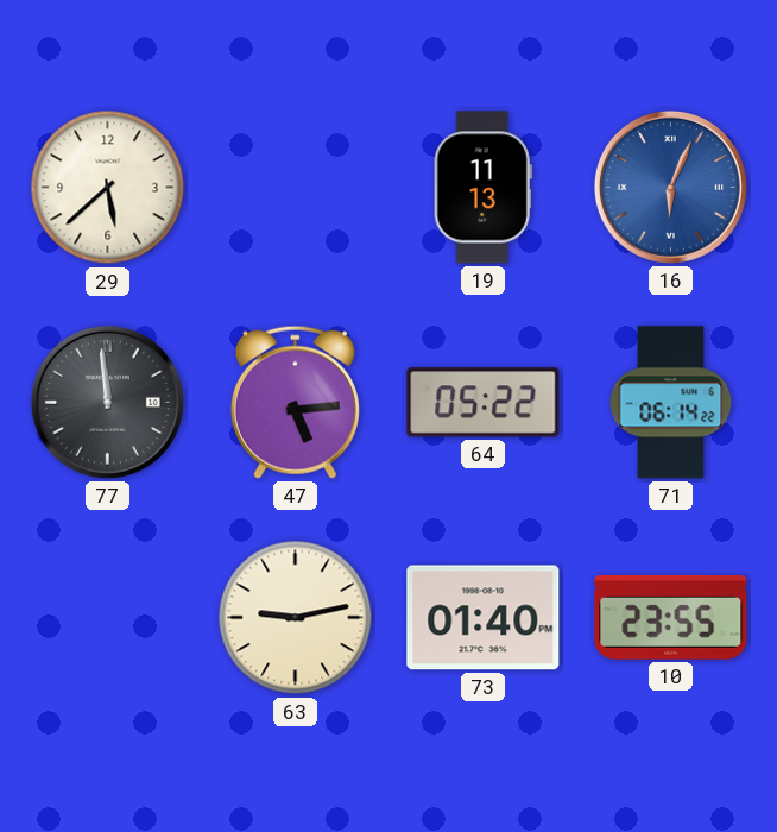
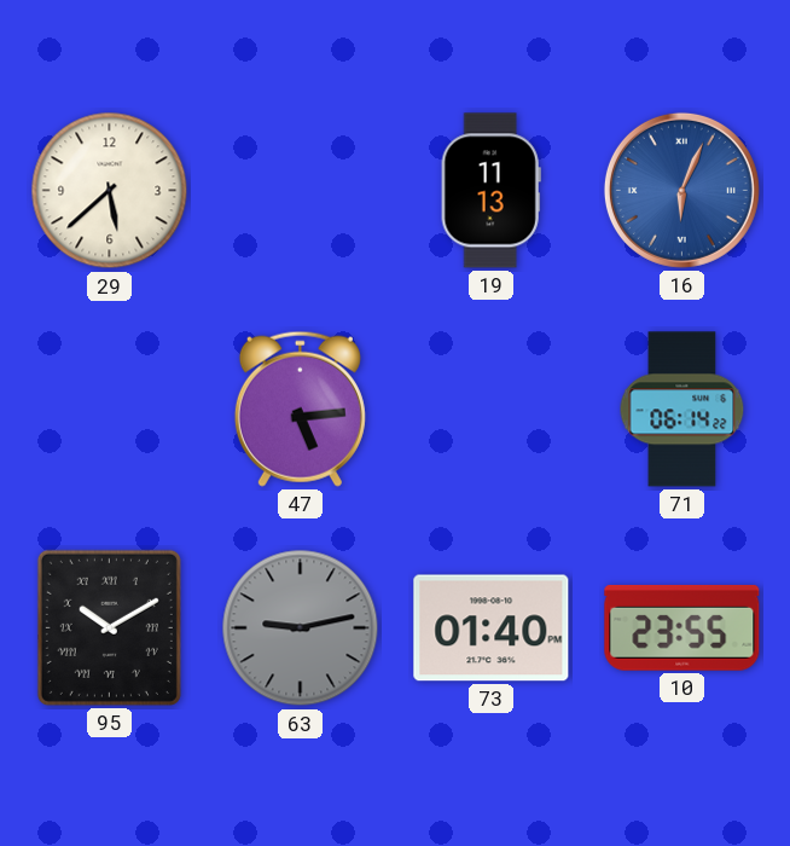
77: 11:59 -> none (107, 402)
64: 05:22 -> none (484, 403)
95: none -> 10:10 (109, 627)
63 dial: cream -> grey (301, 628)
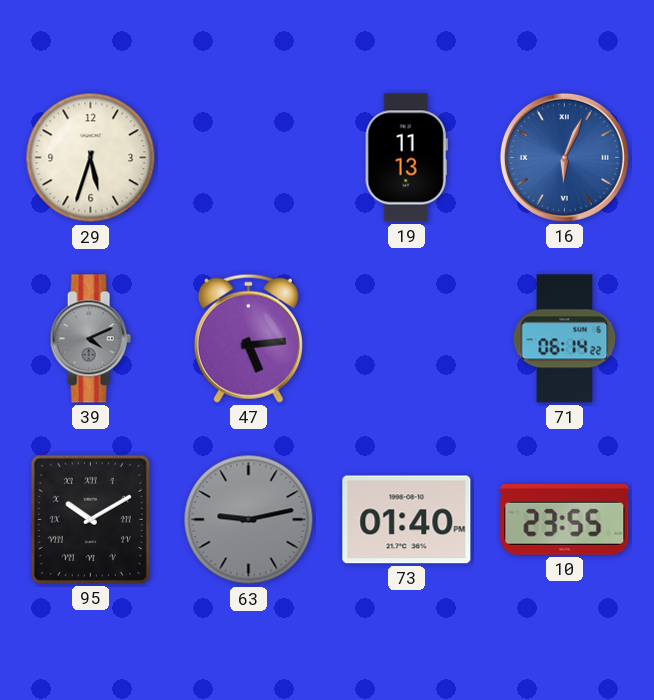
29: 5:38 -> 5:33 (91, 158)
39: none -> 4:11 (90, 339)
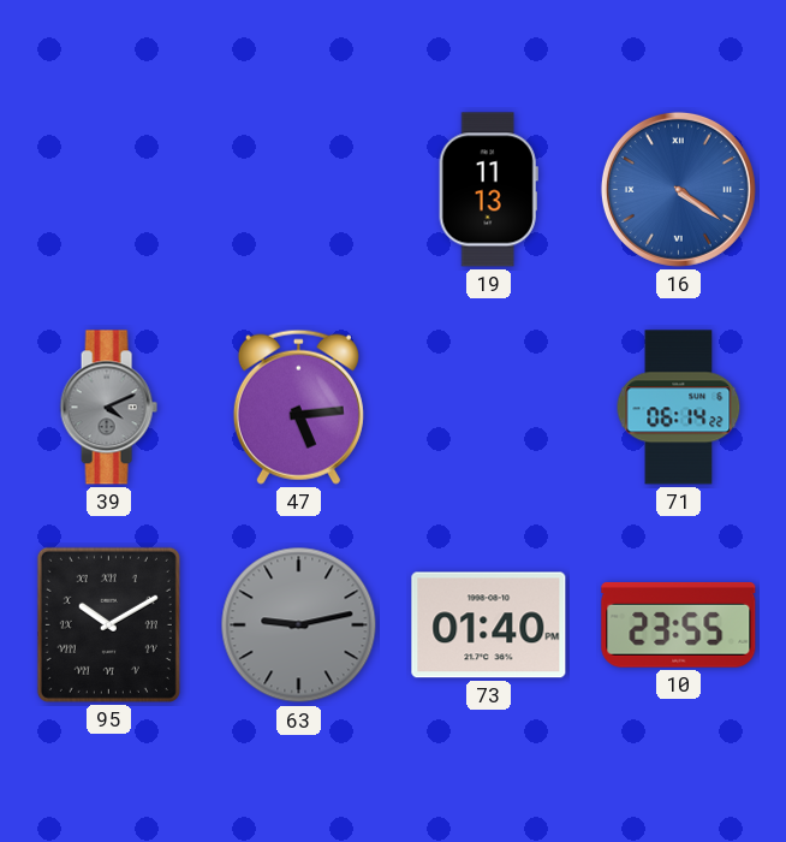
29: 5:33 -> none (91, 158)
16: 6:04 -> 4:21 (678, 189)
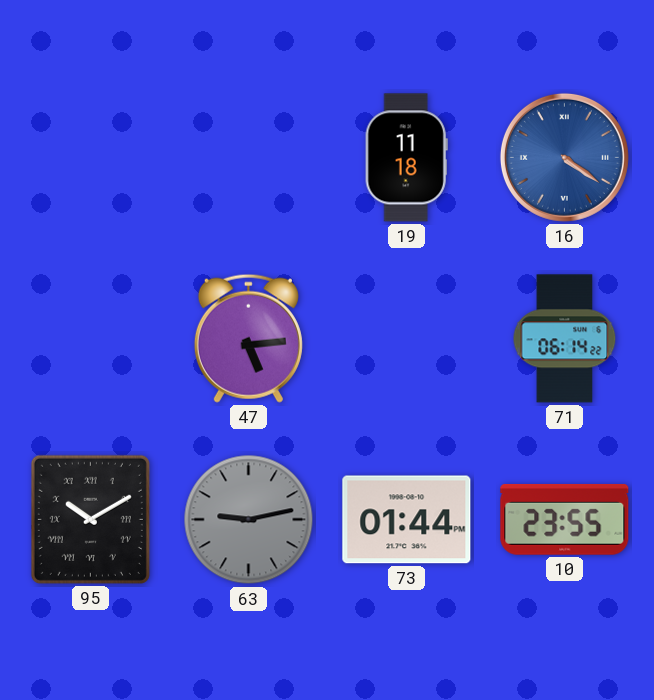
19: 11:13 -> 11:18 (406, 158)
39: 4:11 -> none (108, 408)
73: 01:40 -> 01:44 (407, 520)
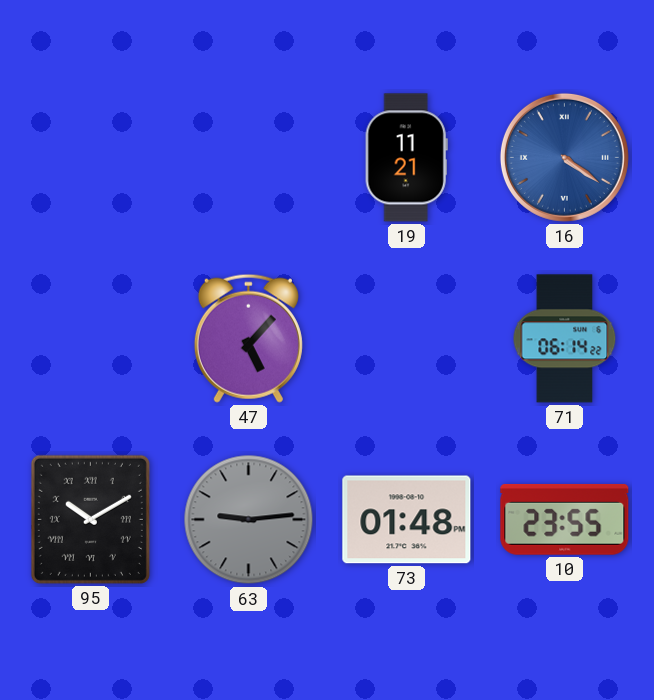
19: 11:18 -> 11:21 (406, 158)
47: 5:14 -> 5:07 (248, 338)
63: 9:13 -> 9:14 (249, 520)
73: 01:44 -> 01:48 (407, 520)
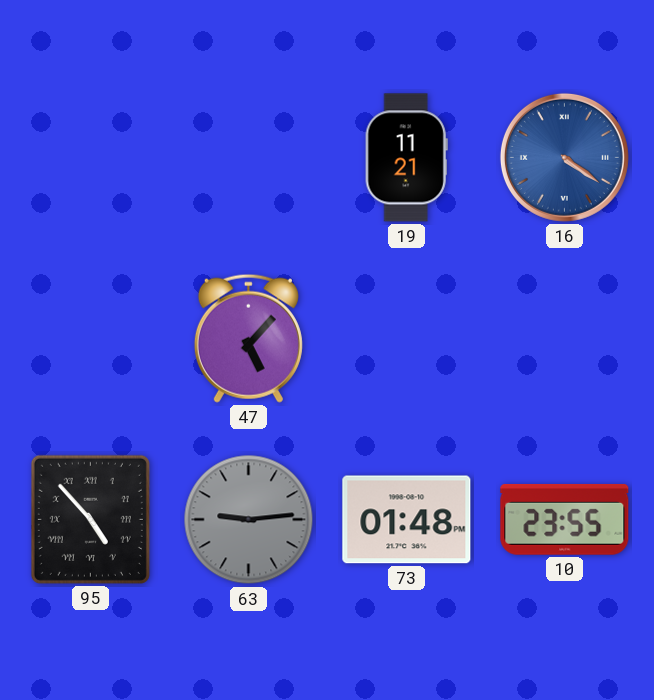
71: 06:14 -> none (565, 339)
95: 10:10 -> 4:53 (90, 519)
